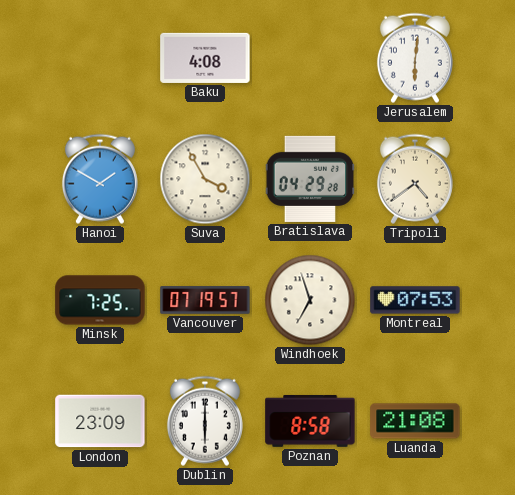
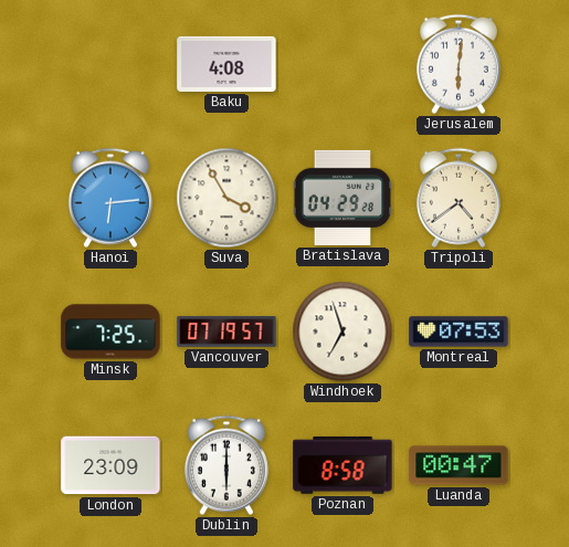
Hanoi: 1:50 -> 6:14 (110, 198)
Luanda: 21:08 -> 00:47 (459, 465)
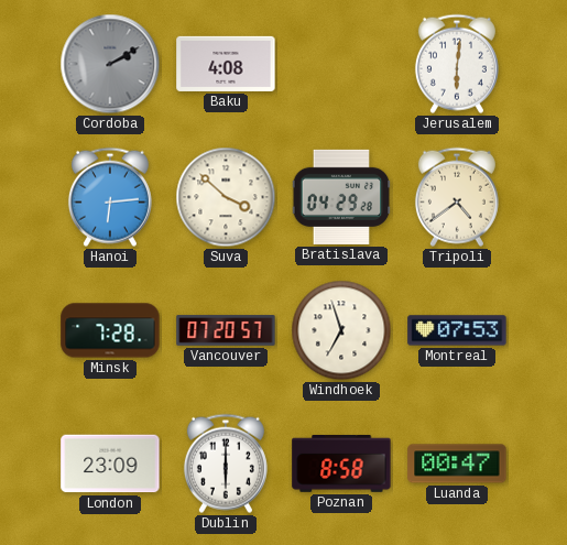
Cordoba: none -> 2:10 (110, 64)
Suva: 3:55 -> 3:52 (226, 197)
Minsk: 7:25 -> 7:28 (110, 330)
Vancouver: 07:19 -> 07:20 (226, 330)
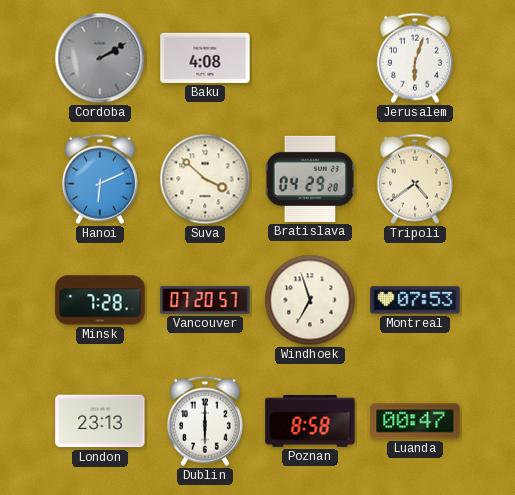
Jerusalem: 6:01 -> 6:03 (415, 58)
Hanoi: 6:14 -> 6:11 (100, 179)
London: 23:09 -> 23:13 (100, 421)
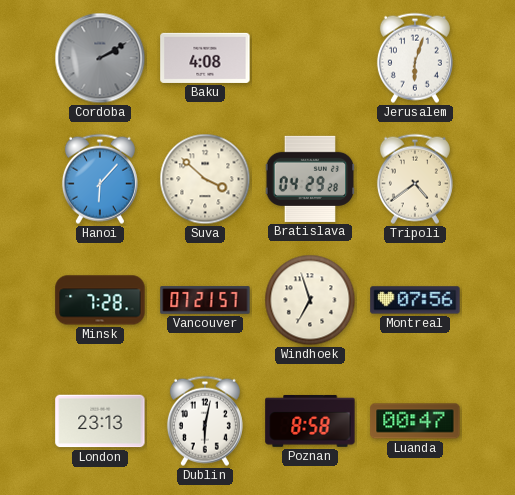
Hanoi: 6:11 -> 6:07 (100, 179)
Vancouver: 07:20 -> 07:21 (205, 300)
Montreal: 07:53 -> 07:56 (415, 300)
Dublin: 6:00 -> 6:02 (205, 421)
